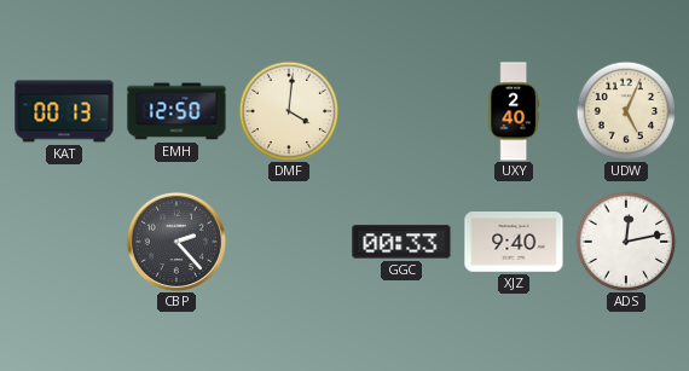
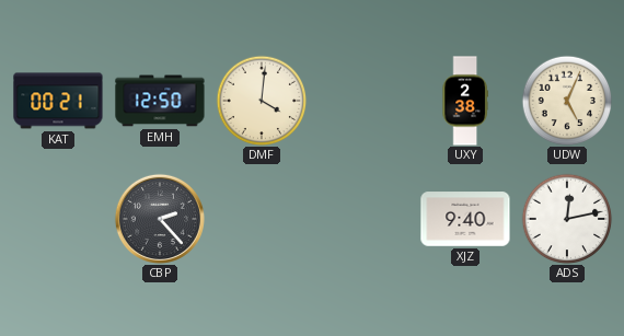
KAT: 00:13 -> 00:21 (58, 101)
UXY: 2:40 -> 2:38 (465, 101)
GGC: 00:33 -> none (401, 242)
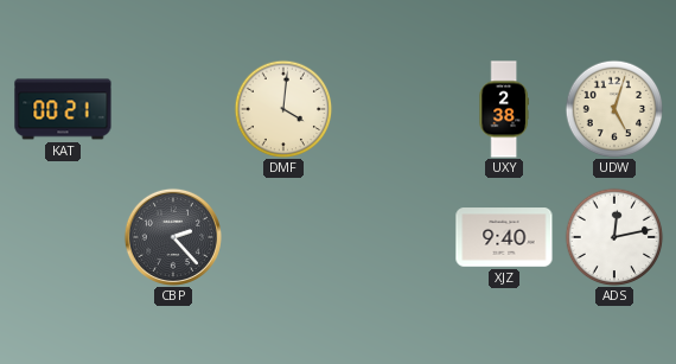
EMH: 12:50 -> none (160, 101)
UDW: 5:04 -> 5:03 (614, 109)
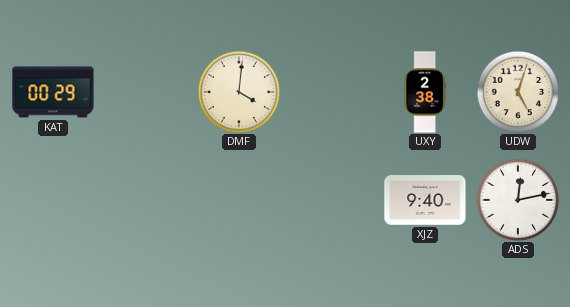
KAT: 00:21 -> 00:29 (53, 92)
CBP: 2:23 -> none (173, 237)
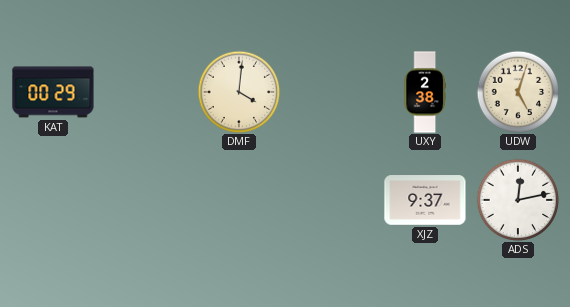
XJZ: 9:40 -> 9:37 (425, 200)
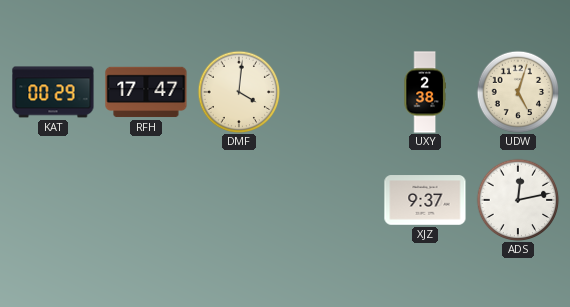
RFH: none -> 17:47 (146, 92)
